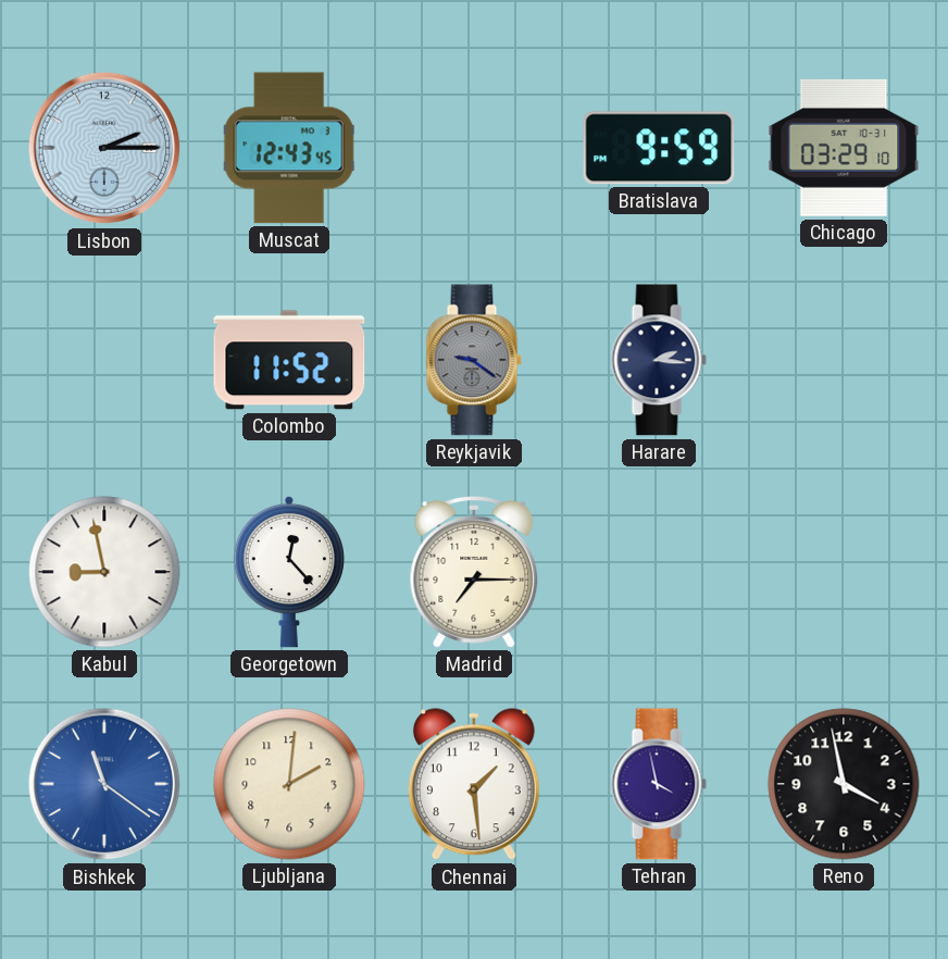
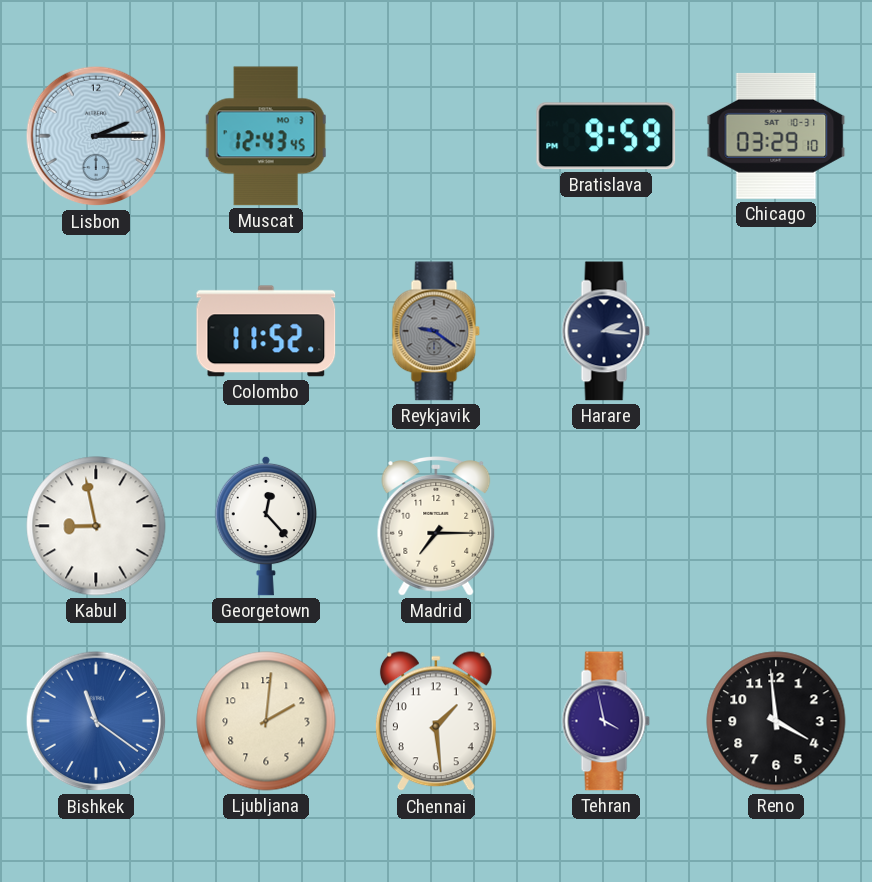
Reno: 3:58 -> 3:59 (776, 721)
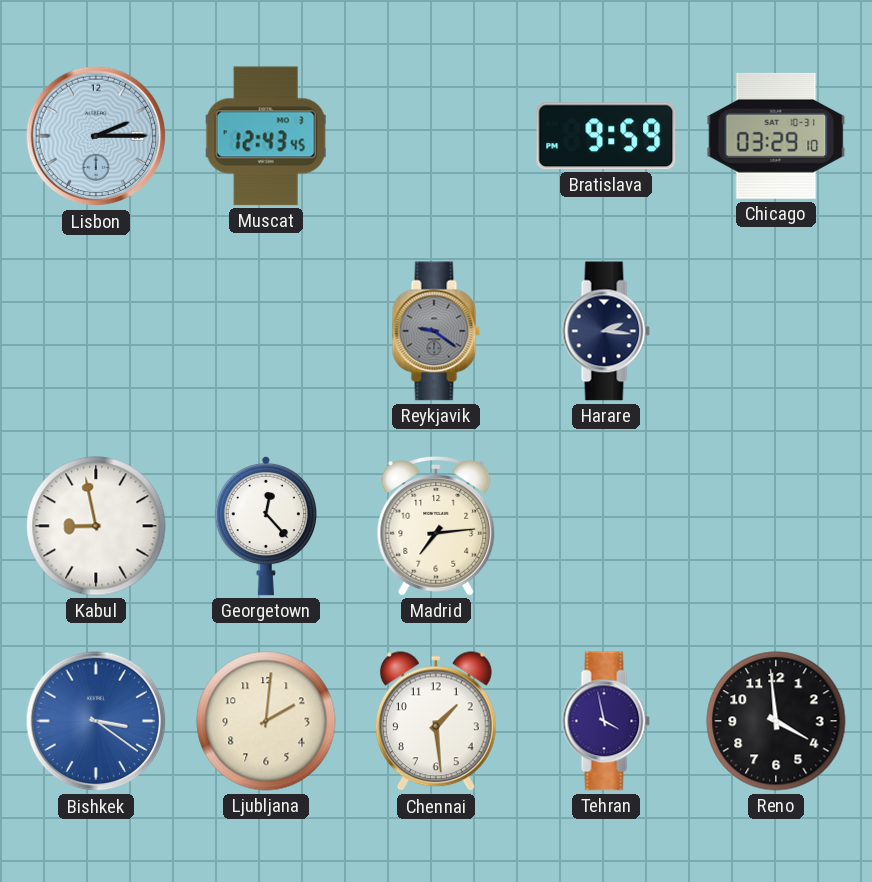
Colombo: 11:52 -> none (266, 331)
Madrid: 7:15 -> 7:14 (436, 527)
Bishkek: 11:21 -> 3:21 (96, 721)
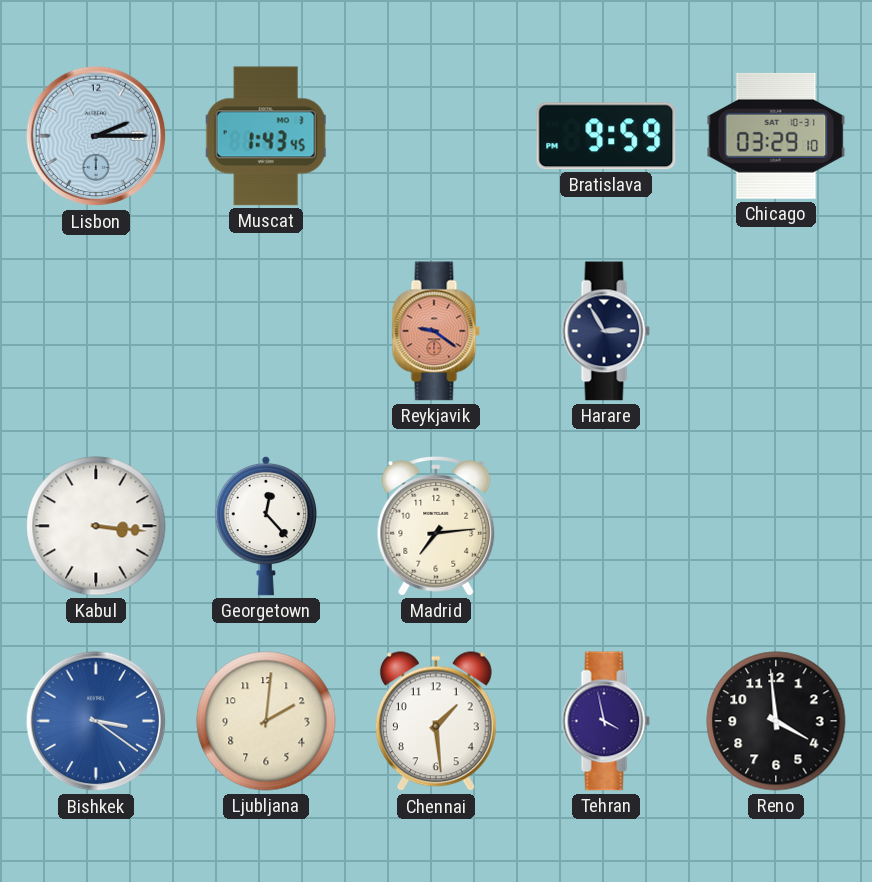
Muscat: 12:43 -> 1:43 (266, 136)
Reykjavik dial: grey -> salmon (436, 331)
Harare: 2:16 -> 2:55 (606, 331)
Kabul: 8:58 -> 3:16 (96, 526)
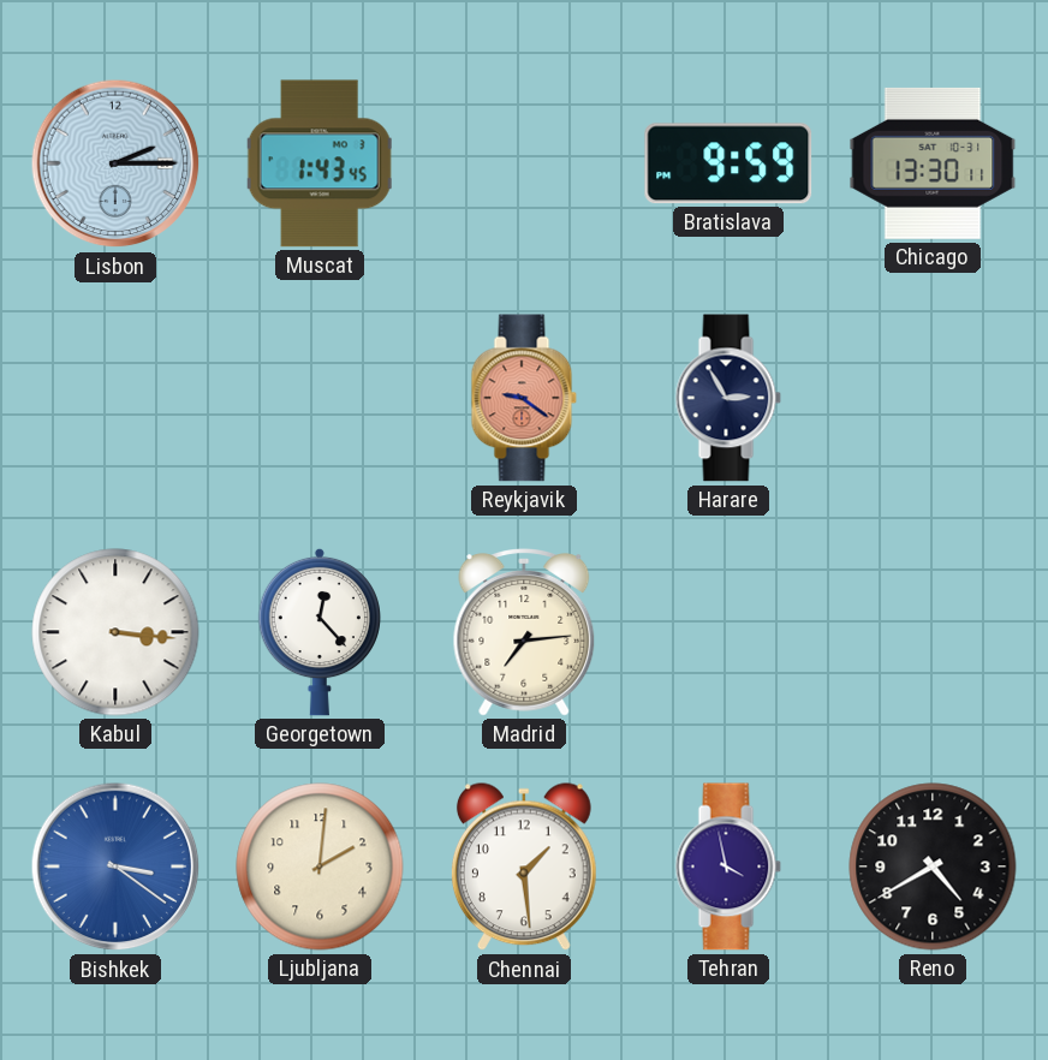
Chicago: 03:29 -> 13:30 (933, 163)
Reno: 3:59 -> 4:40 (933, 867)
